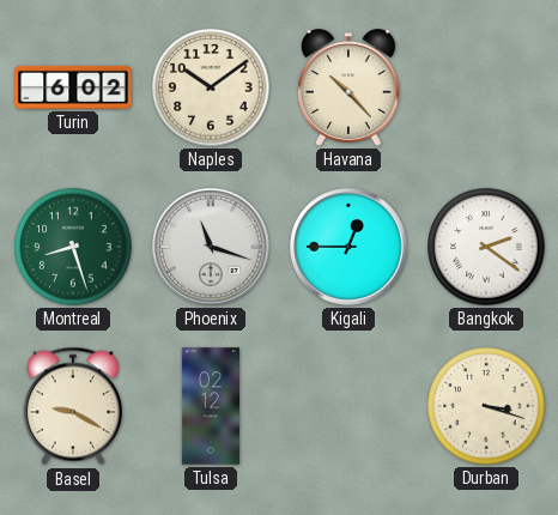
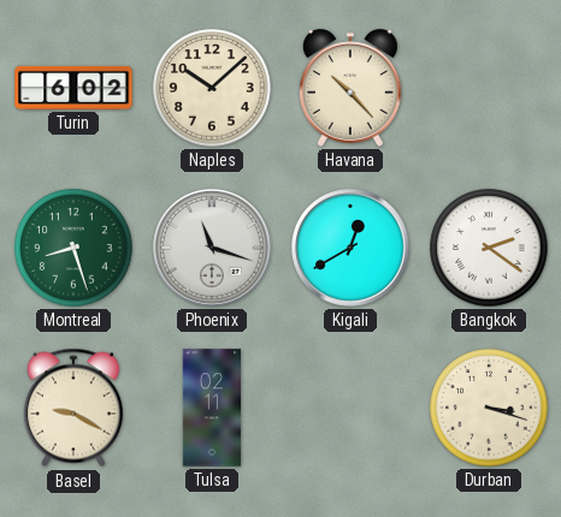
Naples: 10:09 -> 10:08 (212, 88)
Kigali: 12:45 -> 12:40 (350, 248)
Tulsa: 02:12 -> 02:11 (211, 408)
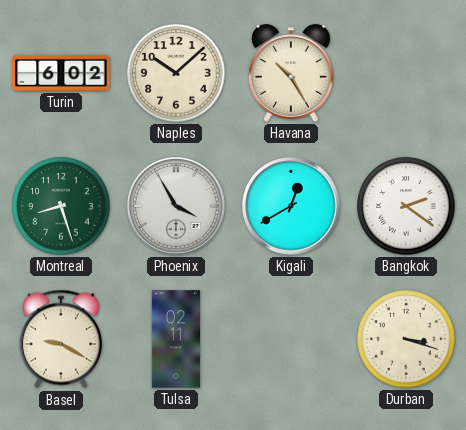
Havana: 10:23 -> 10:25 (292, 73)
Phoenix: 11:18 -> 3:55 (176, 206)
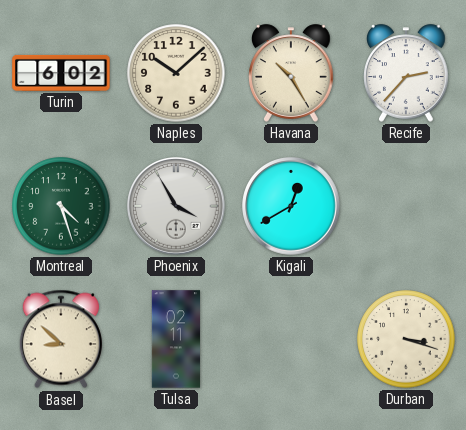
Recife: none -> 2:37 (407, 73)
Montreal: 8:27 -> 4:27 (61, 206)
Bangkok: 2:21 -> none (406, 206)
Basel: 9:20 -> 8:52 (61, 339)
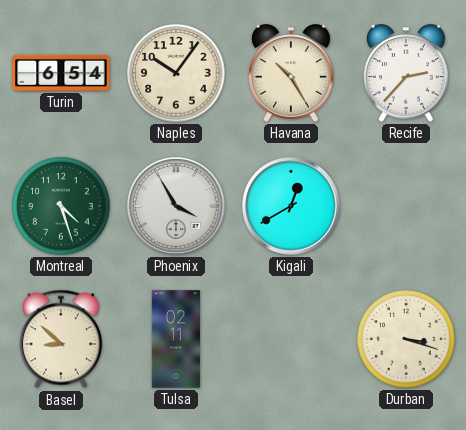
Turin: 6:02 -> 6:54 (61, 73)
Naples: 10:08 -> 10:06 (176, 73)
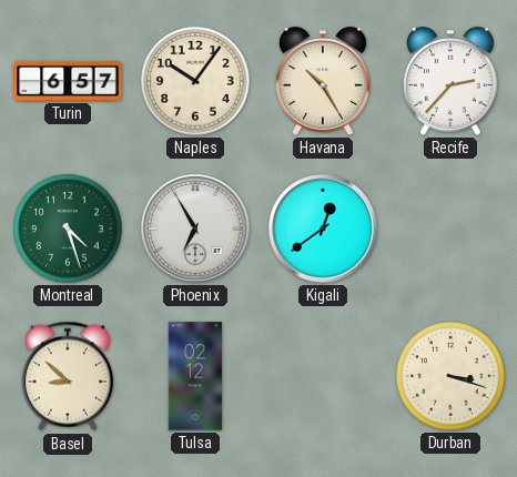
Turin: 6:54 -> 6:57 (68, 81)
Phoenix: 3:55 -> 6:55 (195, 229)
Kigali: 12:40 -> 12:39 (323, 229)
Tulsa: 02:11 -> 02:12 (194, 376)
